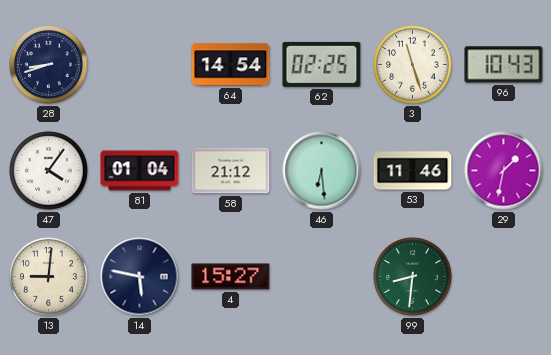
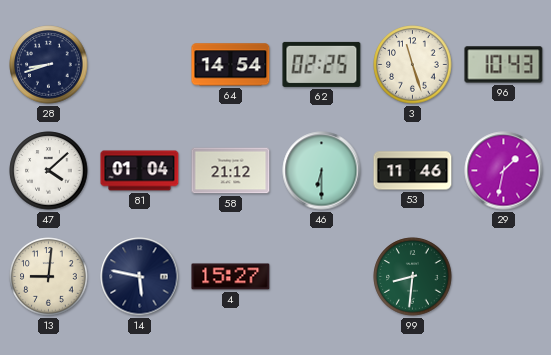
47: 4:06 -> 4:08 (49, 171)
46: 6:29 -> 6:30 (322, 171)
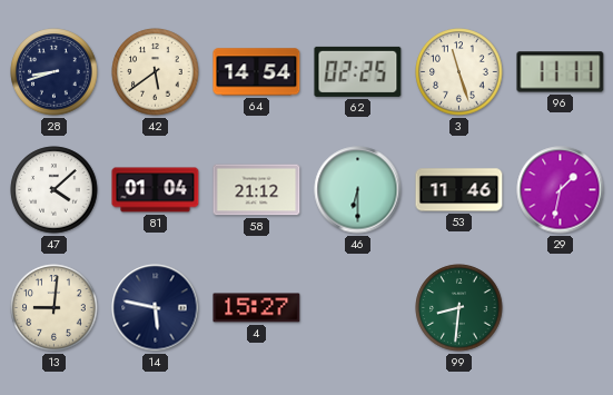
42: none -> 5:39 (156, 72)
96: 10:43 -> 11:11 (561, 72)
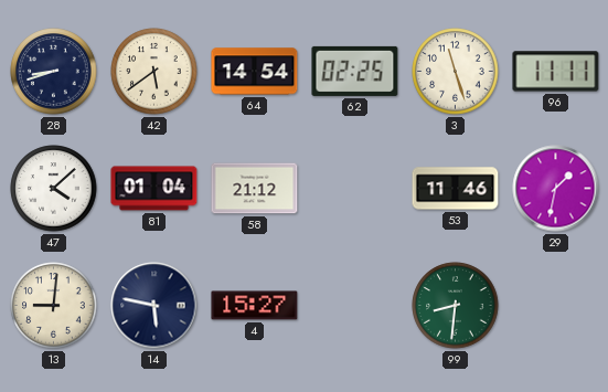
46: 6:30 -> none (358, 190)
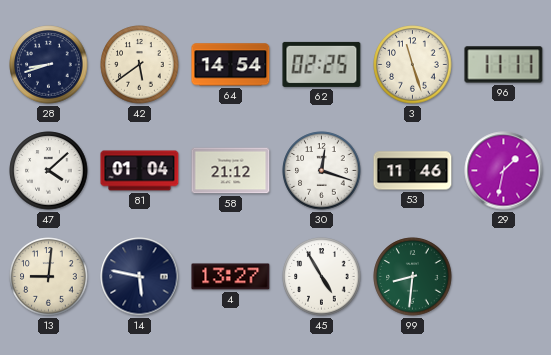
30: none -> 12:18 (322, 171)
4: 15:27 -> 13:27 (231, 277)
45: none -> 4:55 (322, 277)
